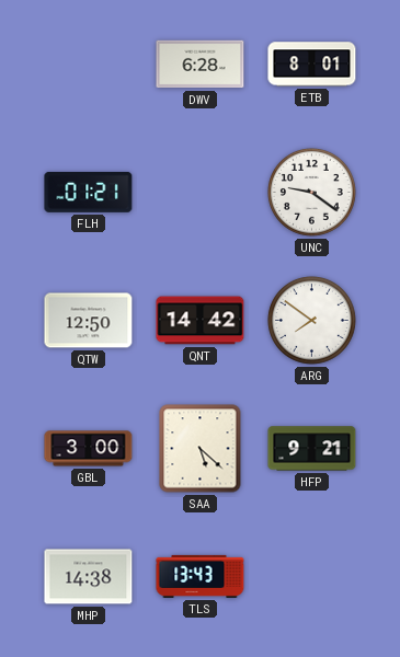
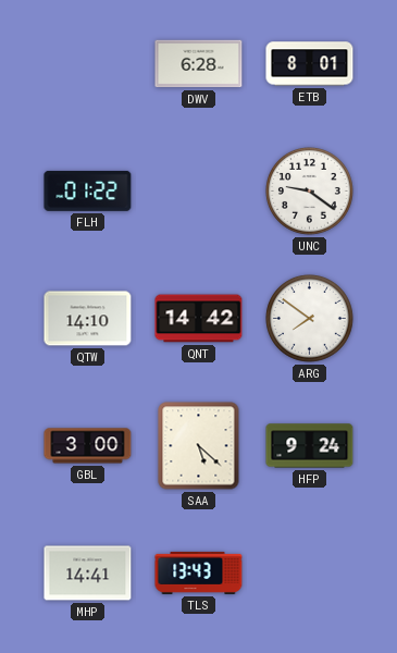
FLH: 01:21 -> 01:22 (88, 190)
QTW: 12:50 -> 14:10 (88, 319)
HFP: 9:21 -> 9:24 (310, 446)
MHP: 14:38 -> 14:41 (88, 574)
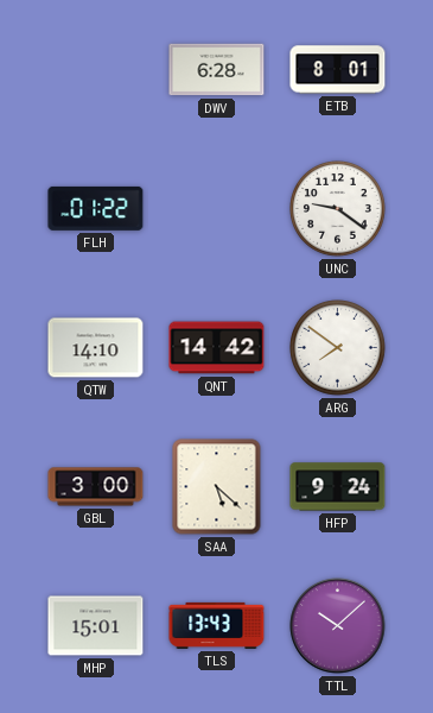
MHP: 14:41 -> 15:01 (96, 626)
TTL: none -> 10:08 (338, 626)
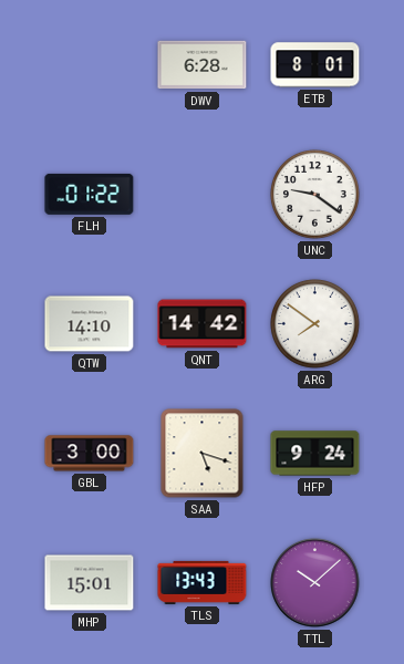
SAA: 5:22 -> 5:18 (203, 454)
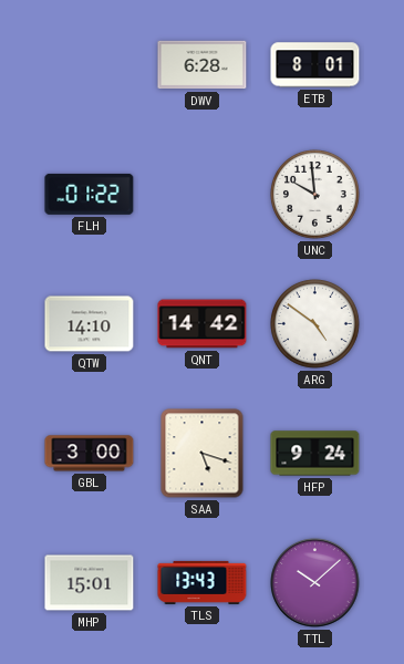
UNC: 9:21 -> 9:59 (315, 195)
ARG: 7:51 -> 4:51 (315, 324)
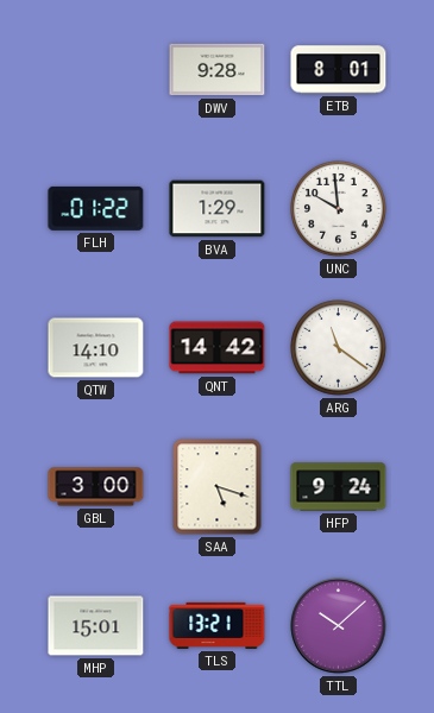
DWV: 6:28 -> 9:28 (218, 70)
BVA: none -> 1:29 (218, 209)
ARG: 4:51 -> 11:21 (339, 348)
TLS: 13:43 -> 13:21 (218, 625)
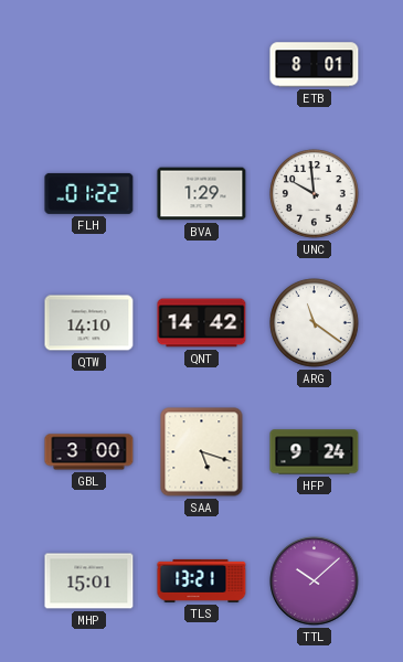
DWV: 9:28 -> none (218, 70)
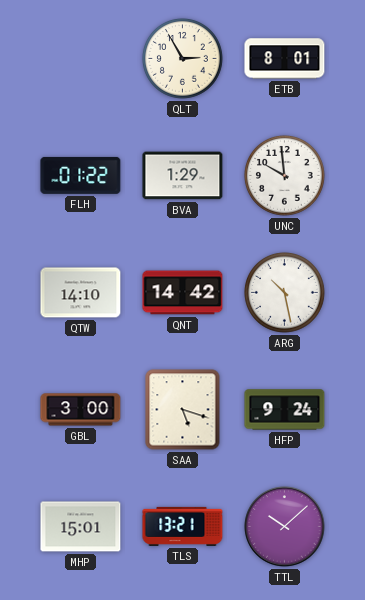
QLT: none -> 2:55 (183, 59)
ARG: 11:21 -> 10:28 (285, 293)
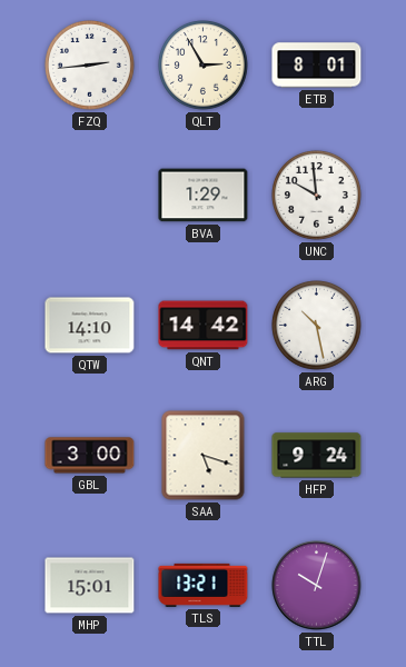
FZQ: none -> 2:44 (90, 66)
FLH: 01:22 -> none (81, 175)
TTL: 10:08 -> 10:03 (317, 586)
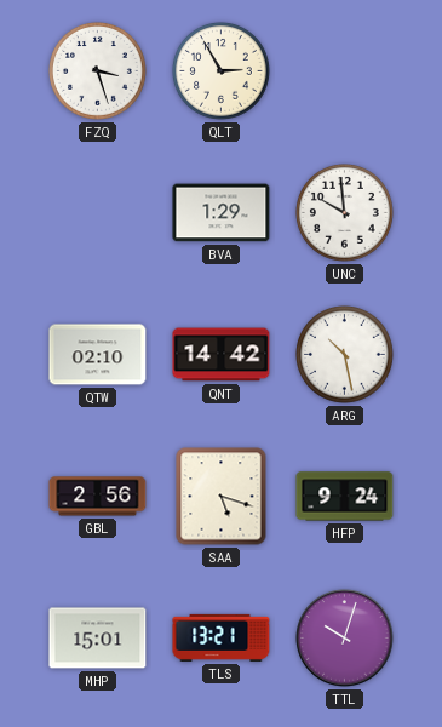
FZQ: 2:44 -> 3:27 (98, 71)
ETB: 8:01 -> none (317, 66)
QTW: 14:10 -> 02:10 (98, 355)
GBL: 3:00 -> 2:56 (98, 497)
